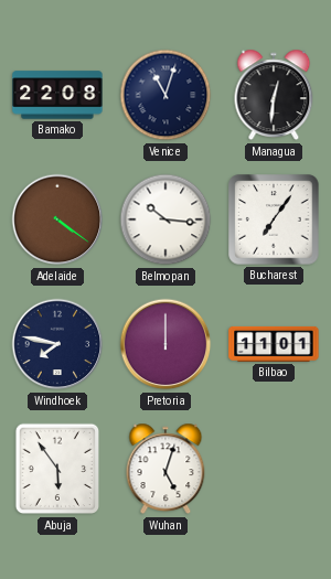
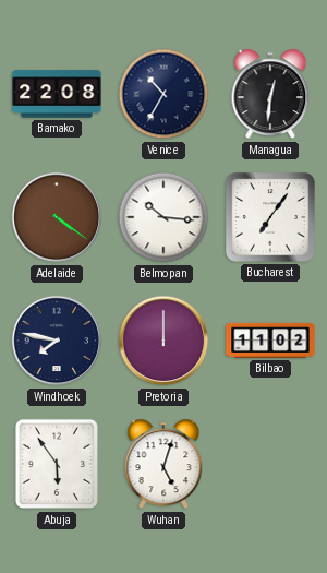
Venice: 11:03 -> 10:35 (163, 94)
Bilbao: 11:01 -> 11:02 (270, 341)
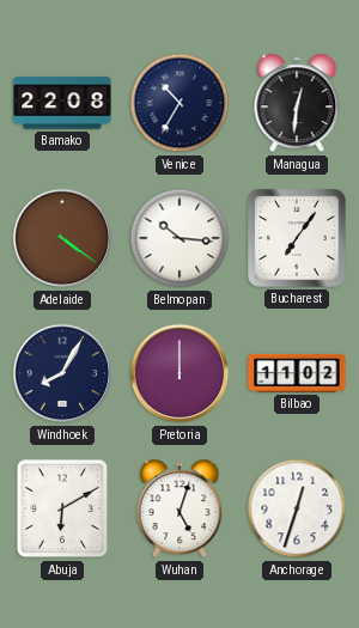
Windhoek: 7:47 -> 8:05 (62, 373)
Abuja: 5:54 -> 6:10 (61, 508)
Anchorage: none -> 12:33 (297, 508)
